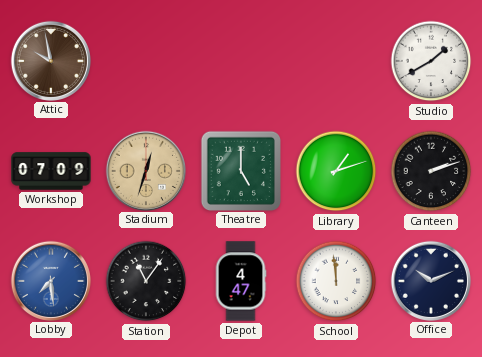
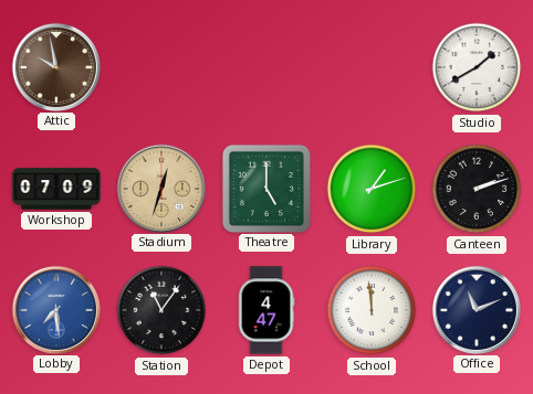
Office: 10:11 -> 11:11 (475, 309)
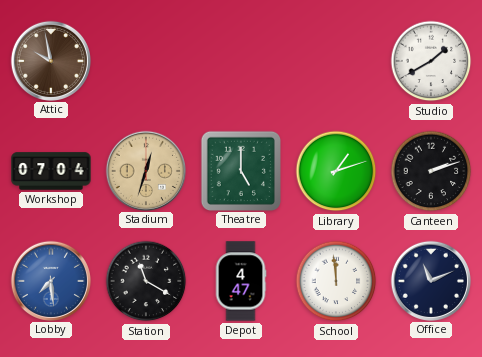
Workshop: 07:09 -> 07:04 (51, 171)
Station: 11:06 -> 11:20 (146, 281)
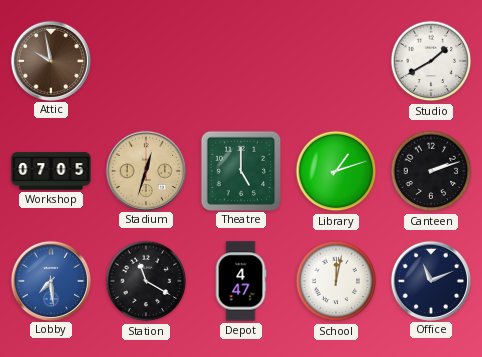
Workshop: 07:04 -> 07:05 (51, 171)
School: 11:59 -> 12:02 (336, 281)
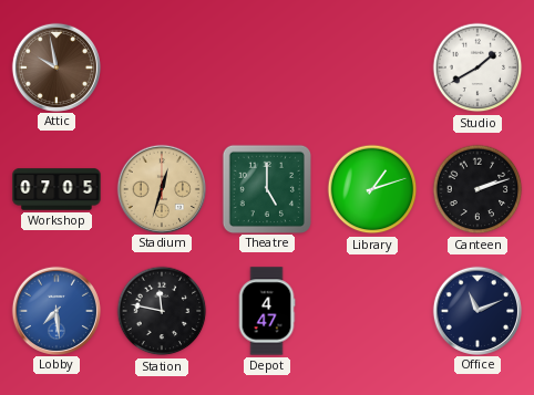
Station: 11:20 -> 11:47 (162, 311)
School: 12:02 -> none (336, 281)
